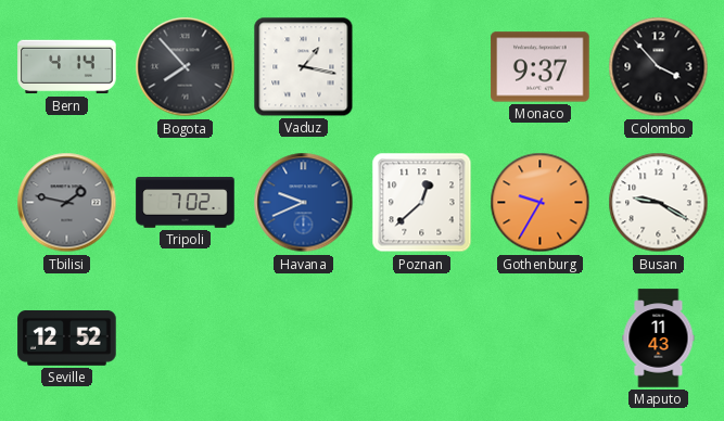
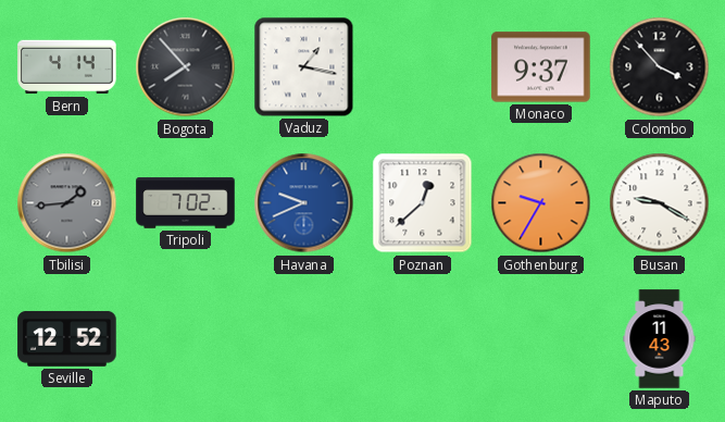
Tbilisi: 1:47 -> 1:44 (67, 203)
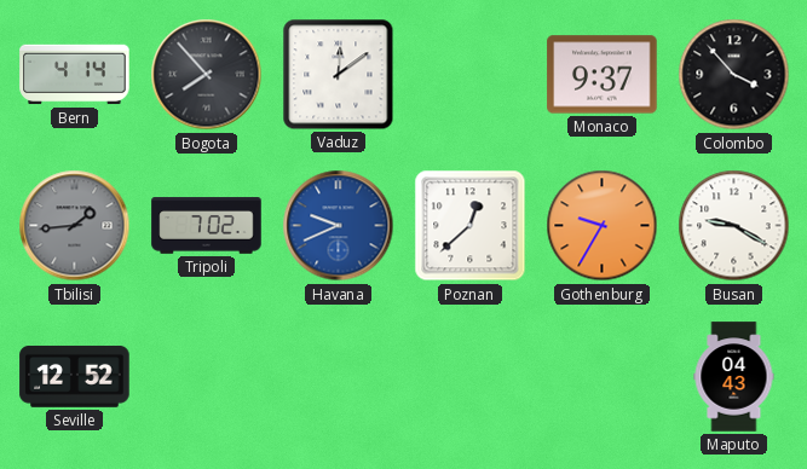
Vaduz: 1:17 -> 12:09 (339, 75)
Maputo: 11:43 -> 04:43 (734, 377)
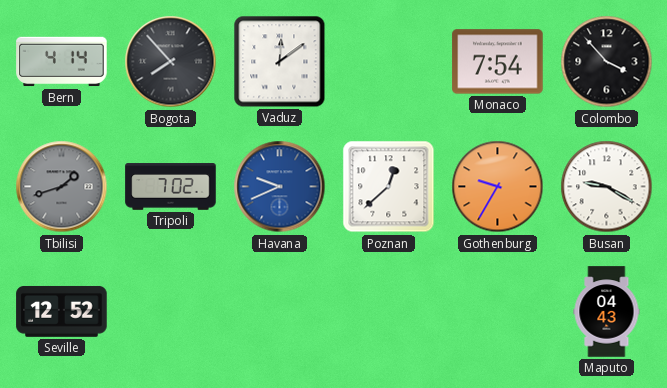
Monaco: 9:37 -> 7:54 (498, 62)
Tbilisi: 1:44 -> 1:42 (62, 187)
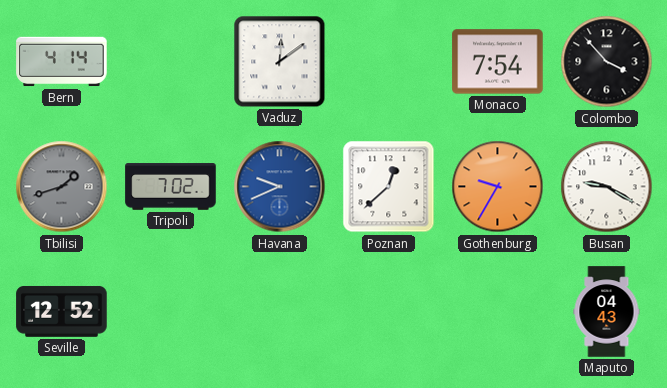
Bogota: 7:53 -> none (171, 62)
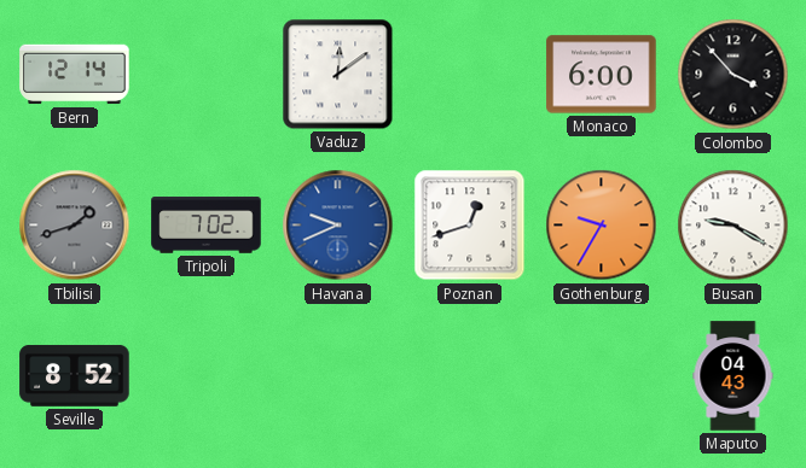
Bern: 4:14 -> 12:14 (75, 75)
Monaco: 7:54 -> 6:00 (602, 75)
Poznan: 12:38 -> 12:42 (470, 226)
Seville: 12:52 -> 8:52 (75, 376)
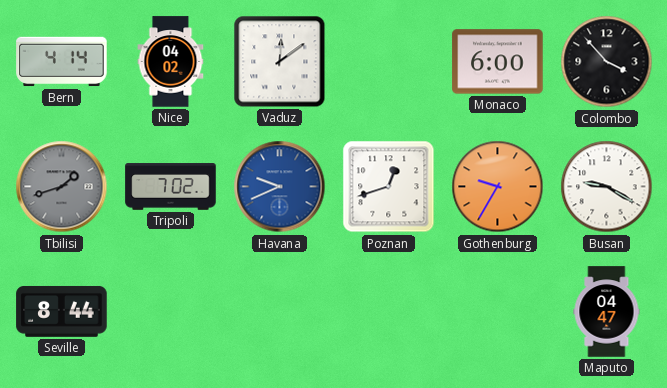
Bern: 12:14 -> 4:14 (62, 62)
Nice: none -> 04:02 (171, 62)
Seville: 8:52 -> 8:44 (62, 312)
Maputo: 04:43 -> 04:47 (607, 312)
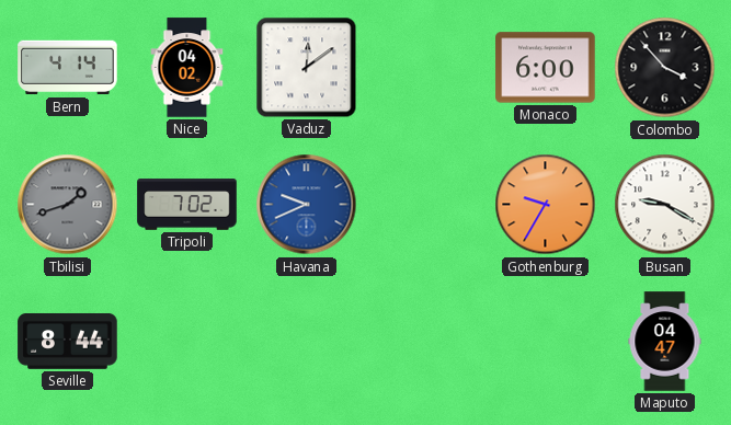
Poznan: 12:42 -> none (389, 187)
